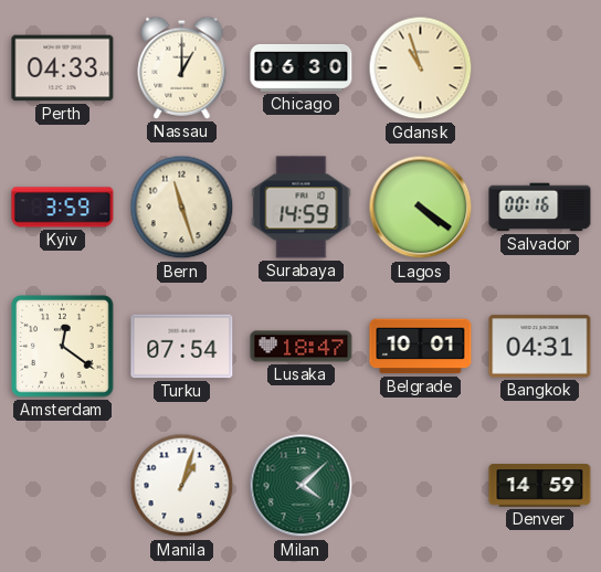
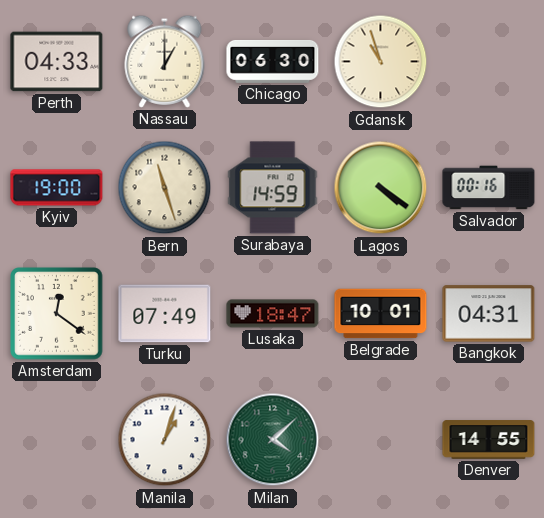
Kyiv: 3:59 -> 19:00 (57, 188)
Turku: 07:54 -> 07:49 (165, 314)
Denver: 14:59 -> 14:55 (489, 440)
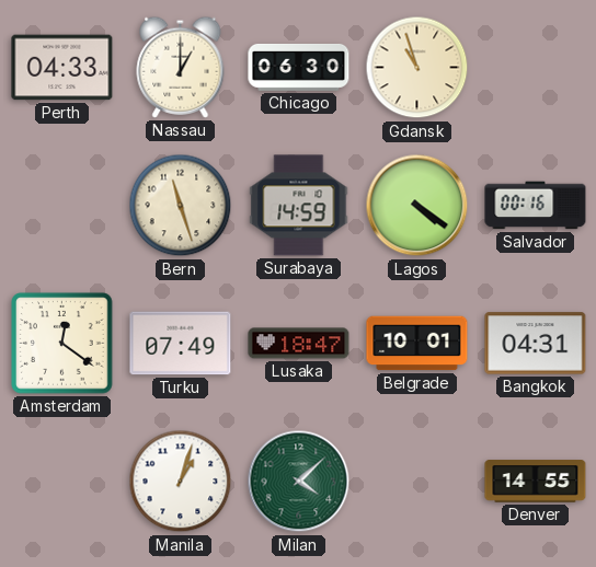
Kyiv: 19:00 -> none (57, 188)
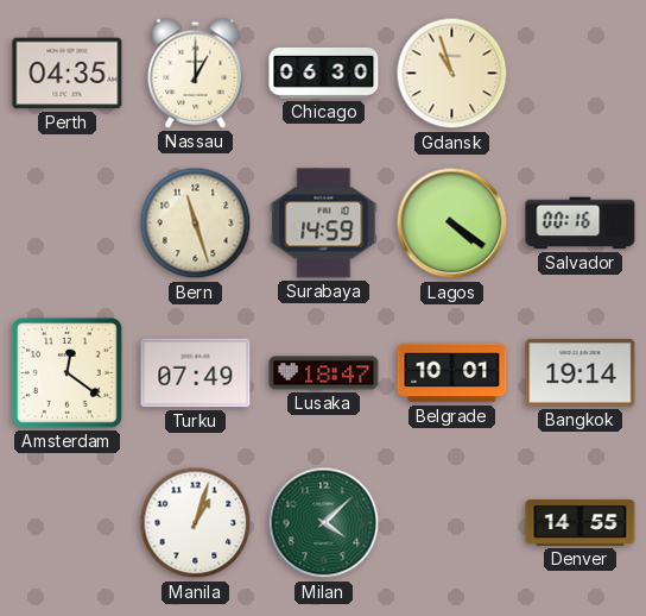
Perth: 04:33 -> 04:35 (68, 74)
Bangkok: 04:31 -> 19:14 (581, 373)
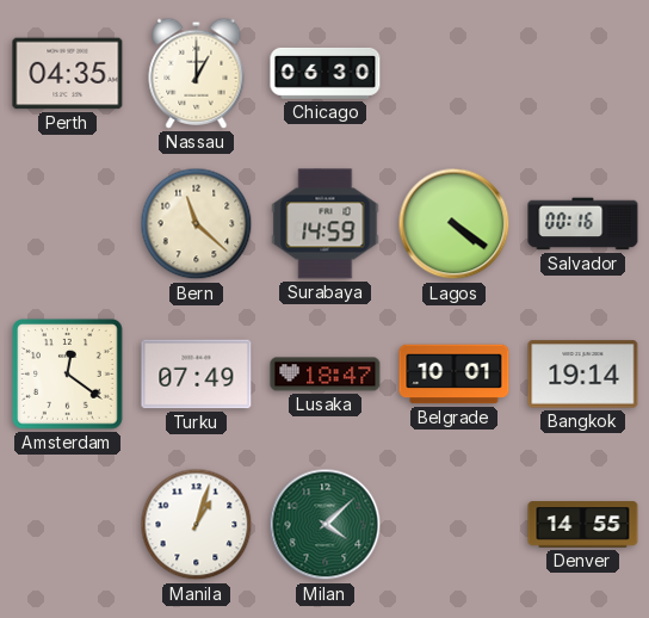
Gdansk: 10:57 -> none (452, 74)
Bern: 11:27 -> 11:22 (197, 224)
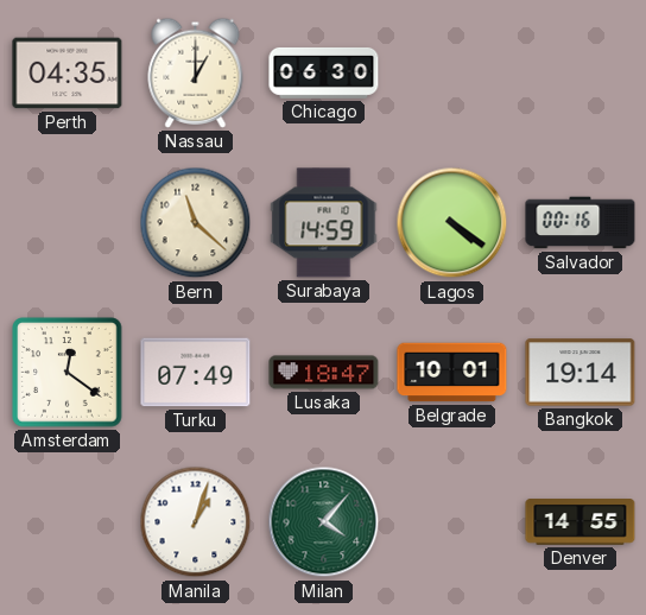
Milan: 4:08 -> 4:07 (324, 522)
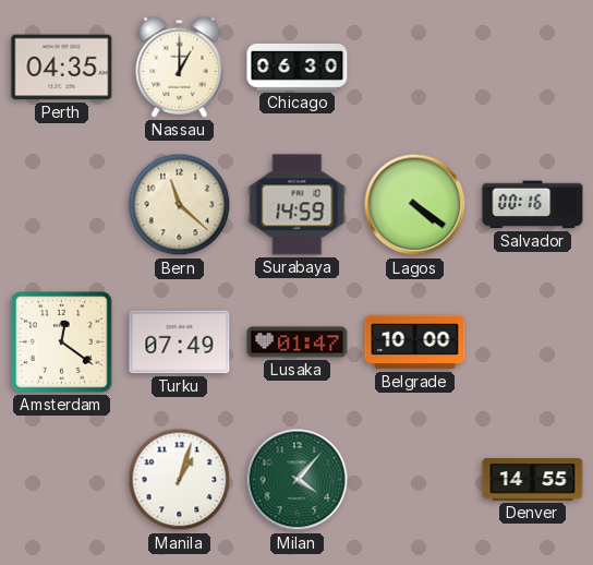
Lusaka: 18:47 -> 01:47 (298, 342)
Belgrade: 10:01 -> 10:00 (415, 342)
Bangkok: 19:14 -> none (581, 373)
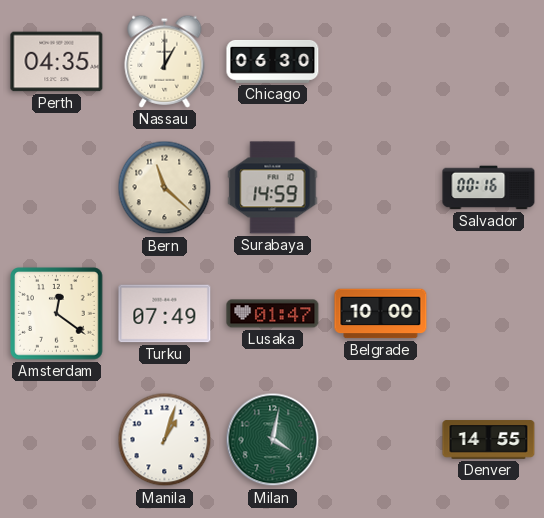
Lagos: 4:21 -> none (415, 205)
Milan: 4:07 -> 4:02 (273, 440)
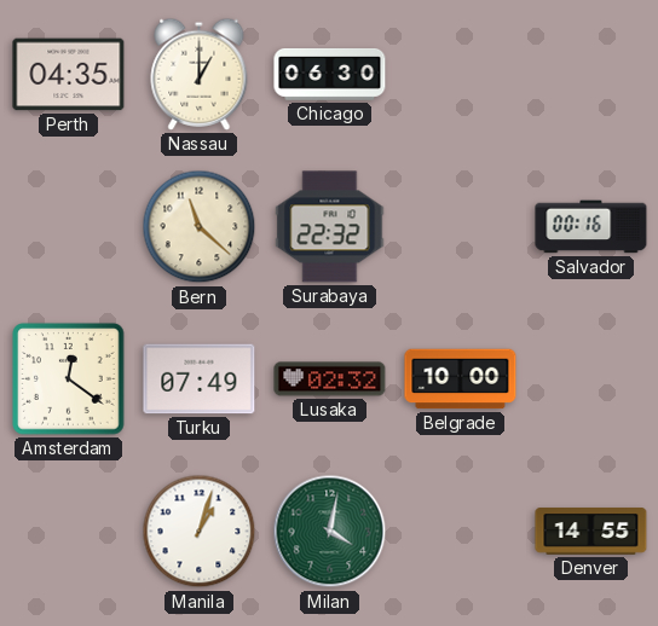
Surabaya: 14:59 -> 22:32 (330, 227)
Lusaka: 01:47 -> 02:32 (330, 379)
